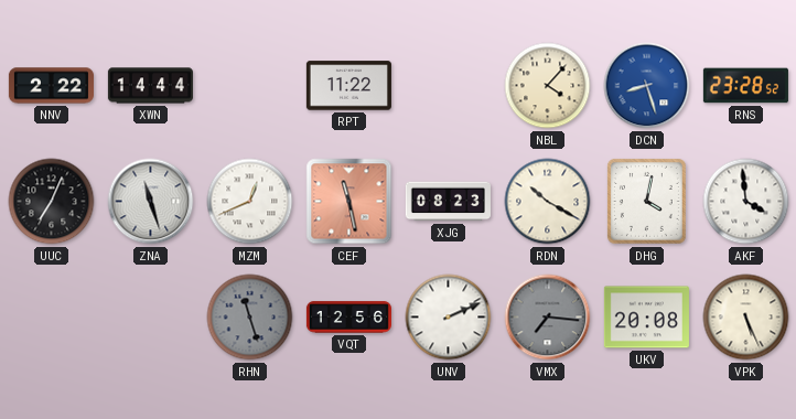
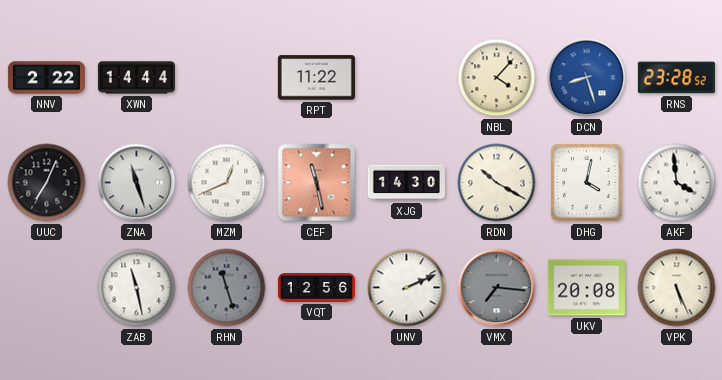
XJG: 08:23 -> 14:30 (406, 183)
ZAB: none -> 11:28 (137, 288)
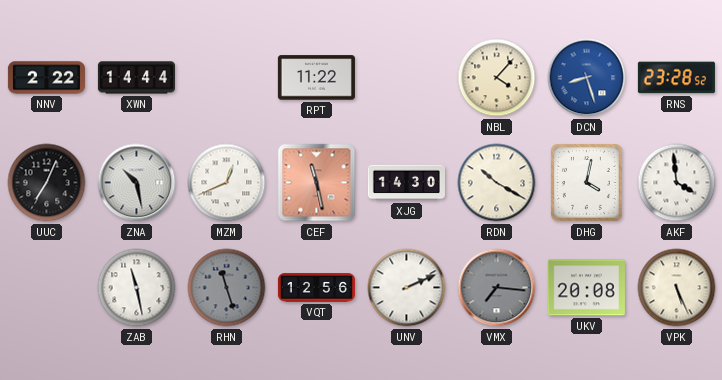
ZNA: 11:27 -> 10:28 (137, 183)
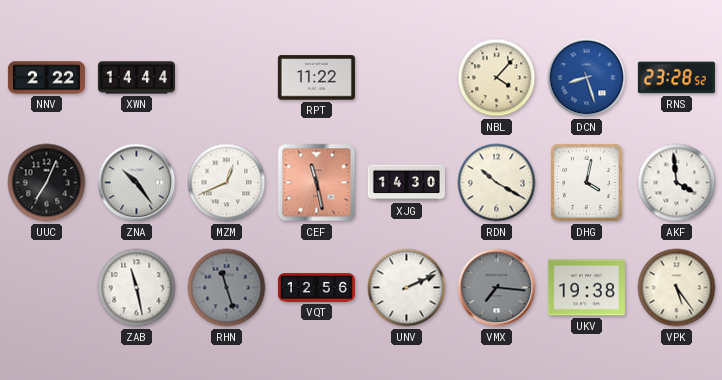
ZNA: 10:28 -> 10:24 (137, 183)
UKV: 20:08 -> 19:38 (586, 288)
VPK: 5:26 -> 5:24 (677, 288)
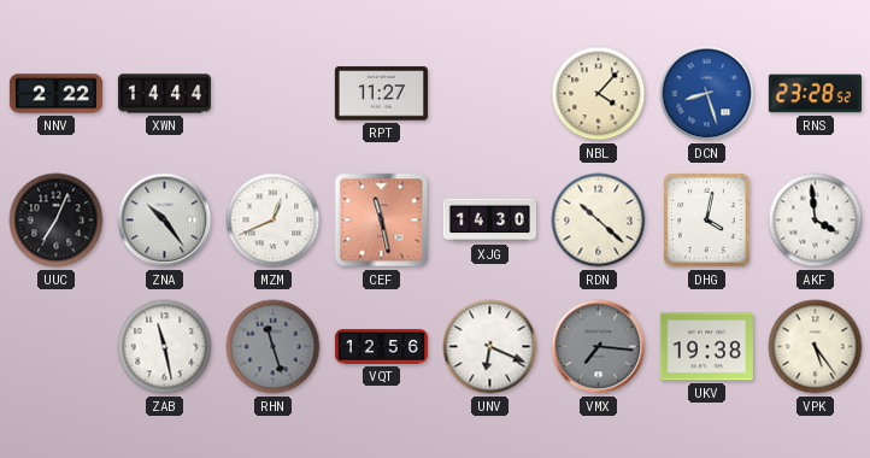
RPT: 11:22 -> 11:27 (381, 94)
RDN: 10:20 -> 10:22 (599, 221)
UNV: 2:11 -> 6:19 (490, 347)
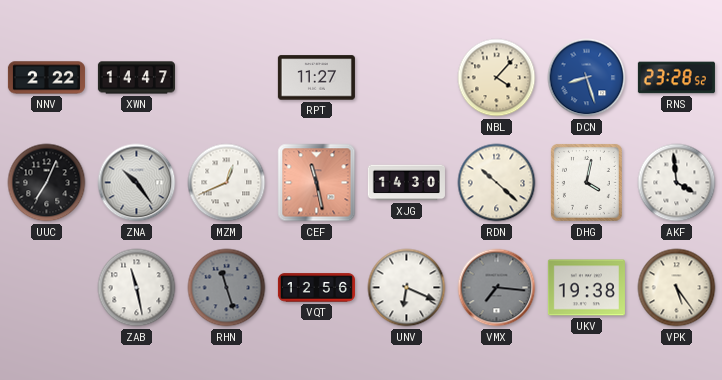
XWN: 14:44 -> 14:47 (136, 78)
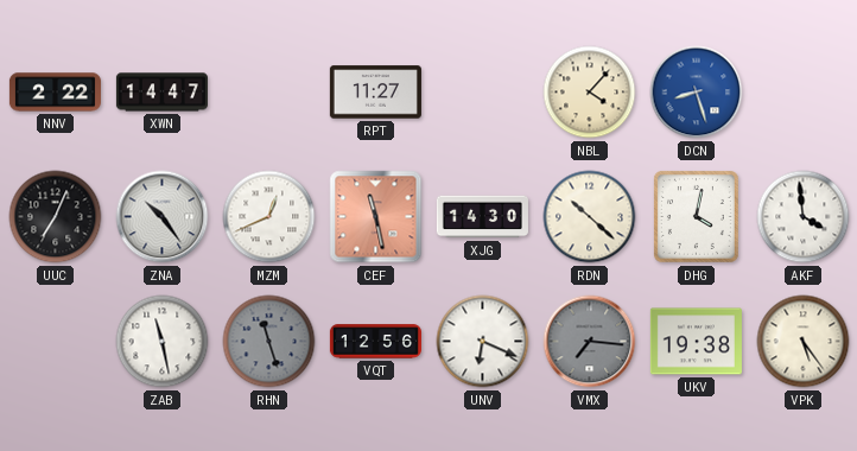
RNS: 23:28 -> none (676, 78)
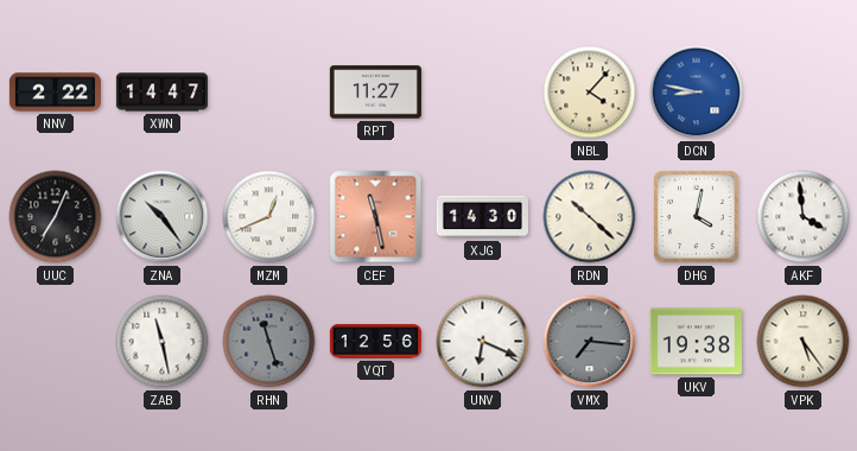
DCN: 8:27 -> 8:47 (697, 93)
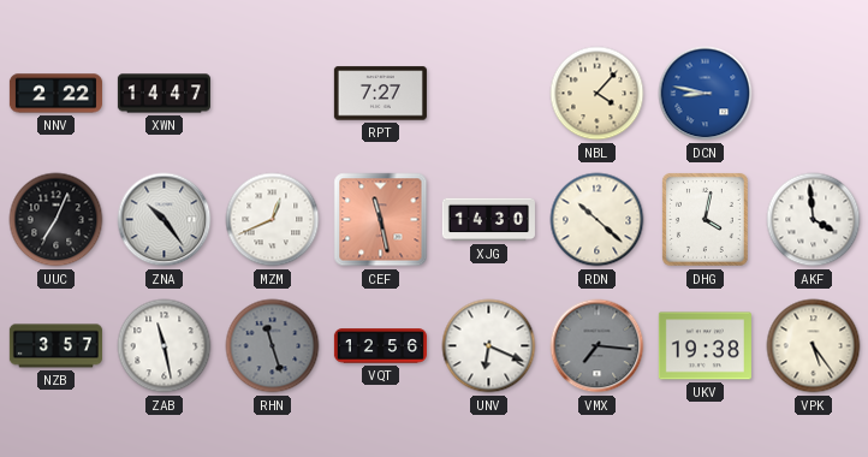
RPT: 11:27 -> 7:27 (380, 94)
NZB: none -> 3:57 (55, 346)
